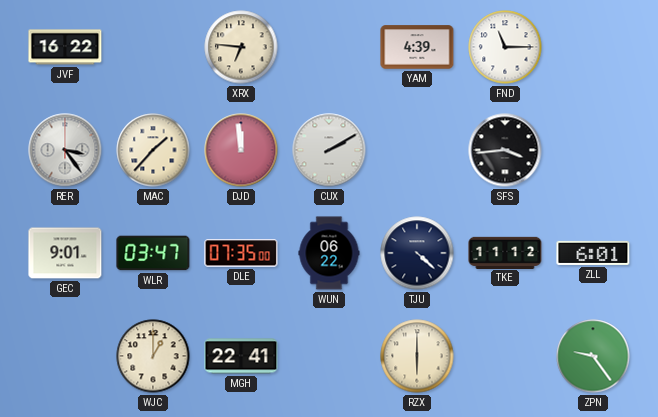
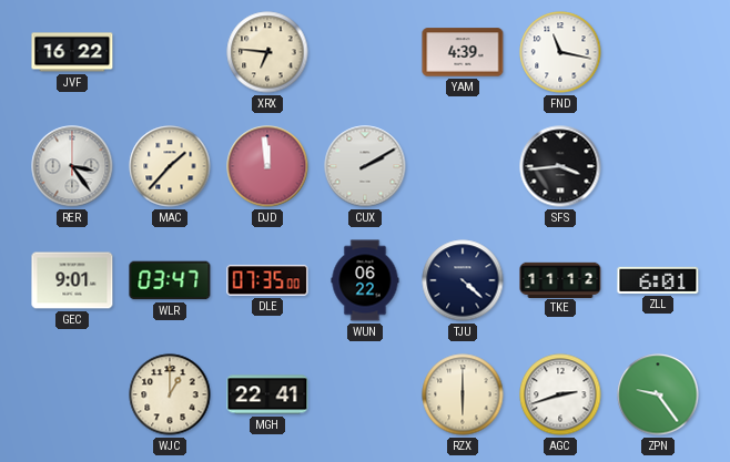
FND: 11:15 -> 11:17 (560, 52)
AGC: none -> 2:42 (560, 394)
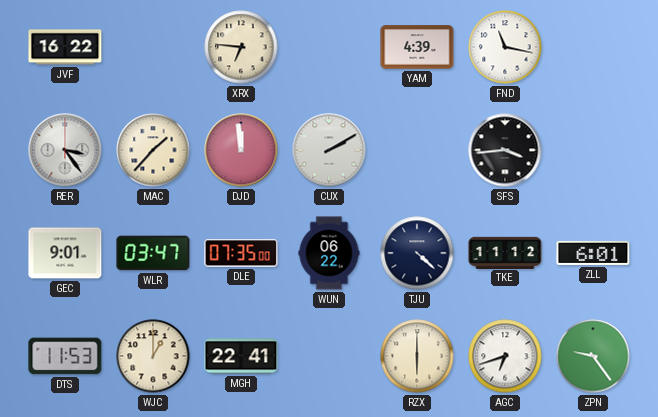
DTS: none -> 11:53 (65, 356)
AGC: 2:42 -> 6:42 (505, 356)
